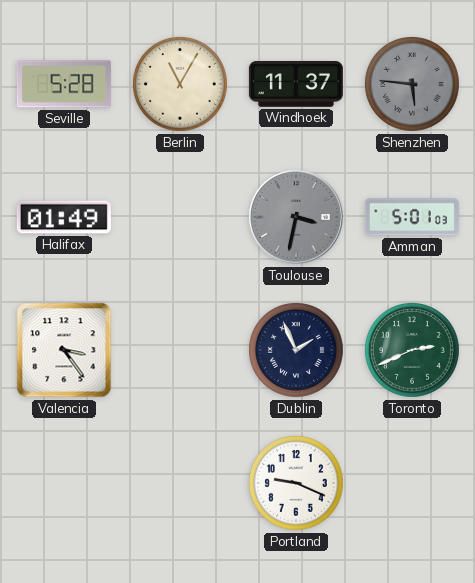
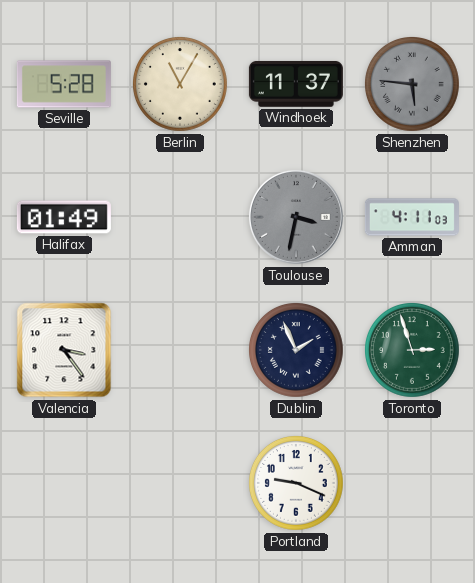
Amman: 5:01 -> 4:11 (412, 217)
Toronto: 2:41 -> 2:57 (413, 351)
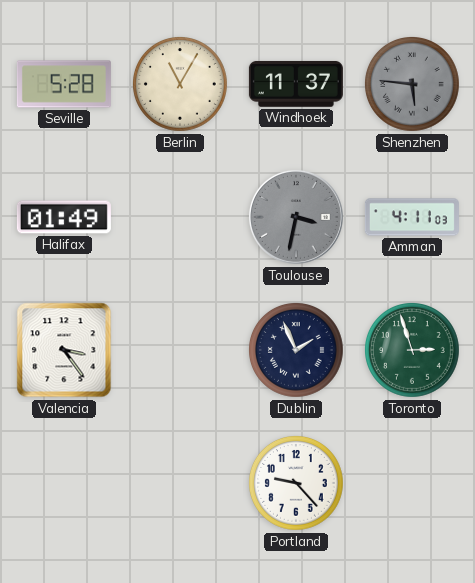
Portland: 9:19 -> 9:23 (297, 484)
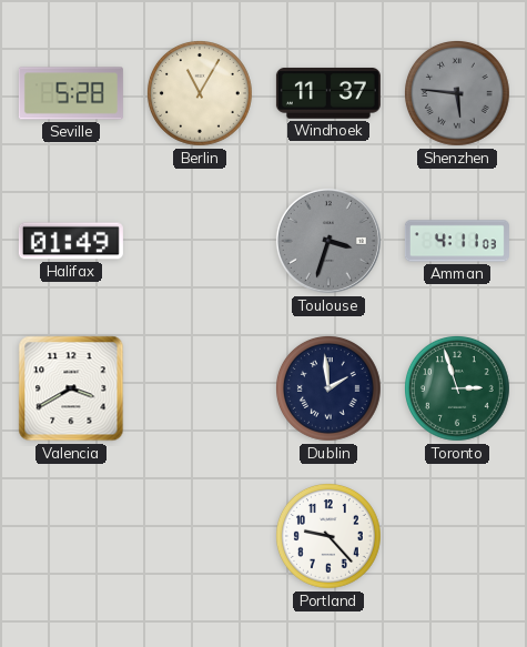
Toulouse: 3:32 -> 3:33 (328, 241)
Valencia: 3:24 -> 3:40 (71, 388)
Dublin: 1:56 -> 1:59 (330, 390)
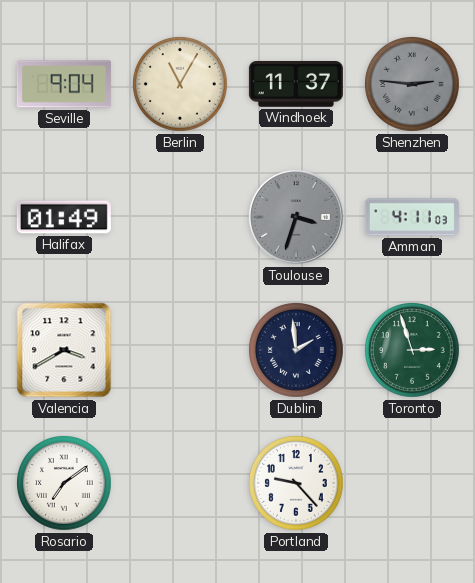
Seville: 5:28 -> 9:04 (64, 84)
Shenzhen: 5:46 -> 2:46 (413, 85)
Rosario: none -> 7:09 (65, 484)
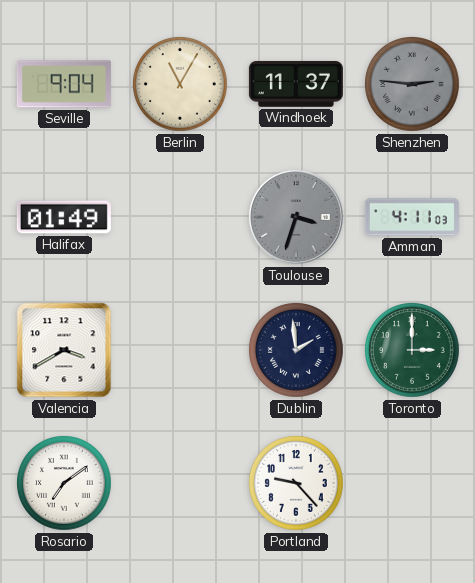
Toronto: 2:57 -> 3:00 (413, 351)
